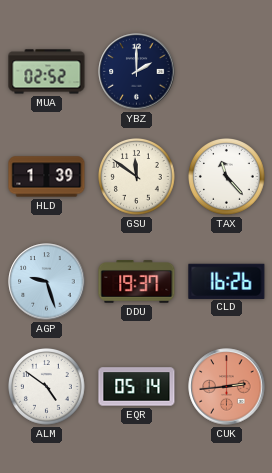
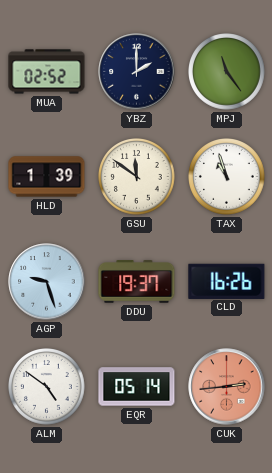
MPJ: none -> 11:24 (227, 72)
TAX: 11:23 -> 10:57 (227, 177)
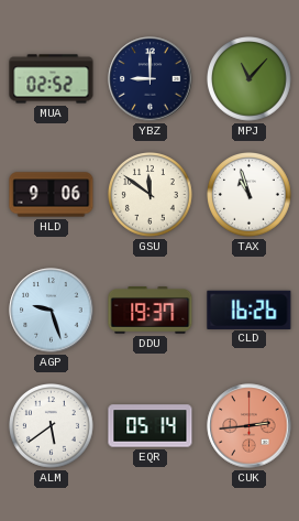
YBZ: 2:00 -> 9:00 (151, 79)
MPJ: 11:24 -> 11:07 (250, 79)
HLD: 1:39 -> 9:06 (52, 195)
ALM: 4:51 -> 5:39 (52, 426)
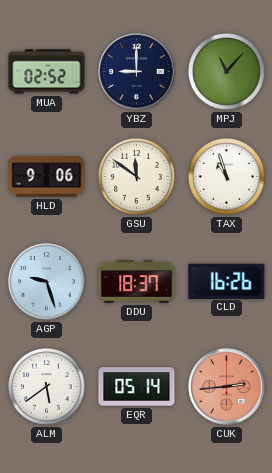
DDU: 19:37 -> 18:37 (137, 282)
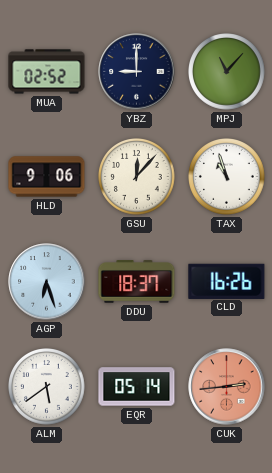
GSU: 11:51 -> 12:07 (137, 177)
AGP: 9:27 -> 6:27 (47, 282)
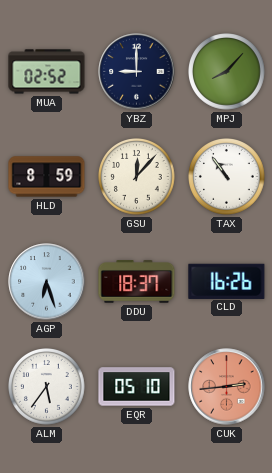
MPJ: 11:07 -> 8:07 (227, 72)
HLD: 9:06 -> 8:59 (47, 177)
TAX: 10:57 -> 10:54 (227, 177)
ALM: 5:39 -> 5:36 (47, 387)
EQR: 05:14 -> 05:10 (137, 387)
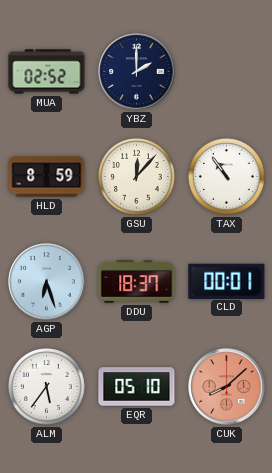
YBZ: 9:00 -> 2:00 (137, 72)
MPJ: 8:07 -> none (227, 72)
CLD: 16:26 -> 00:01 (227, 281)
CUK: 2:44 -> 8:08 (227, 387)
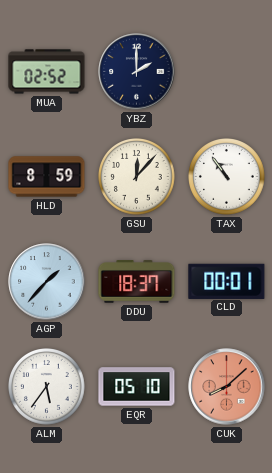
AGP: 6:27 -> 1:37 (47, 282)
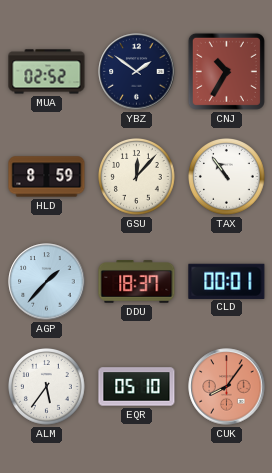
YBZ: 2:00 -> 1:51 (137, 72)
CNJ: none -> 10:35 (226, 71)
CUK: 8:08 -> 8:06 (227, 387)
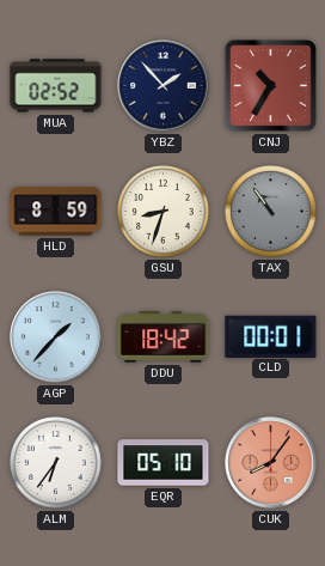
YBZ: 1:51 -> 1:53 (164, 86)
GSU: 12:07 -> 8:33 (164, 212)
TAX dial: white -> grey (271, 212)
DDU: 18:37 -> 18:42 (164, 337)
ALM: 5:36 -> 6:36 (56, 463)
